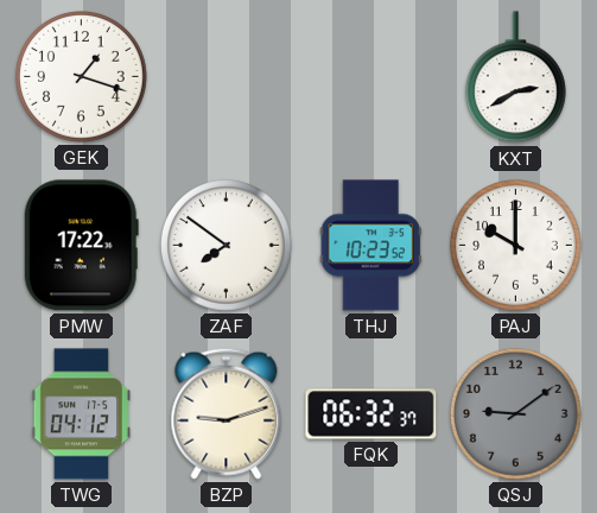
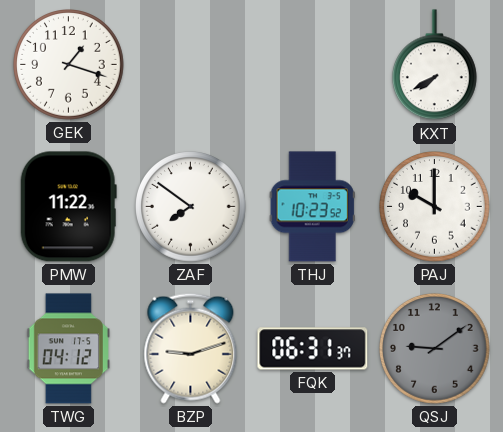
KXT: 2:40 -> 7:40 (434, 65)
PMW: 17:22 -> 11:22 (68, 207)
FQK: 06:32 -> 06:31 (313, 349)
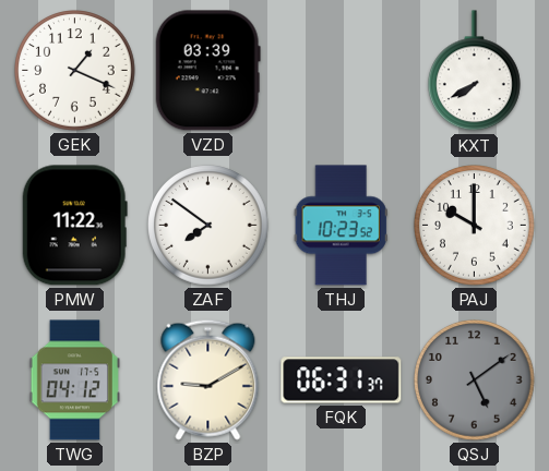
GEK: 1:18 -> 1:19 (75, 71)
VZD: none -> 03:39 (207, 71)
BZP: 9:12 -> 9:10 (208, 379)
QSJ: 9:09 -> 5:09 (475, 381)
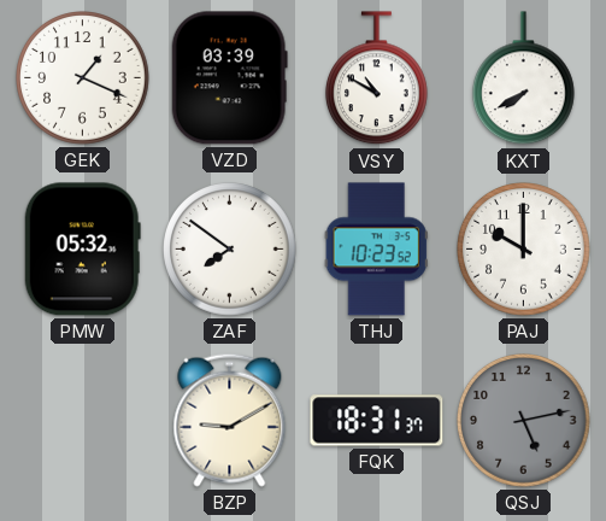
VSY: none -> 10:50 (376, 78)
PMW: 11:22 -> 05:32 (82, 250)
TWG: 04:12 -> none (74, 381)
FQK: 06:31 -> 18:31 (377, 421)
QSJ: 5:09 -> 5:13 (524, 421)
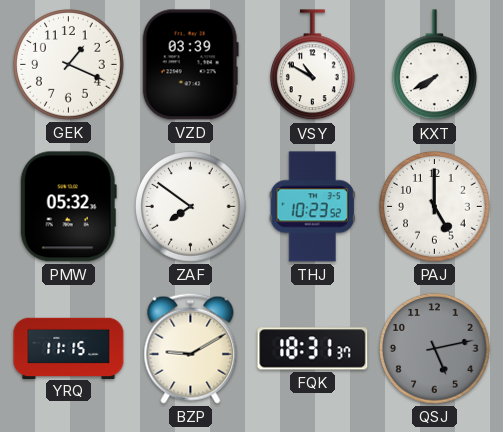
PAJ: 10:00 -> 5:00 (435, 207)
YRQ: none -> 11:15 (69, 348)
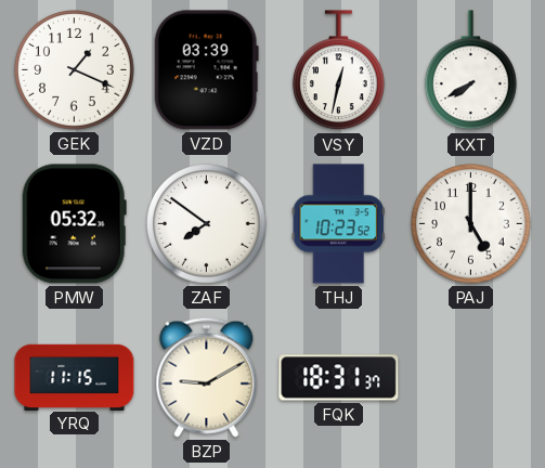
VSY: 10:50 -> 12:32 (338, 70)
QSJ: 5:13 -> none (435, 349)
